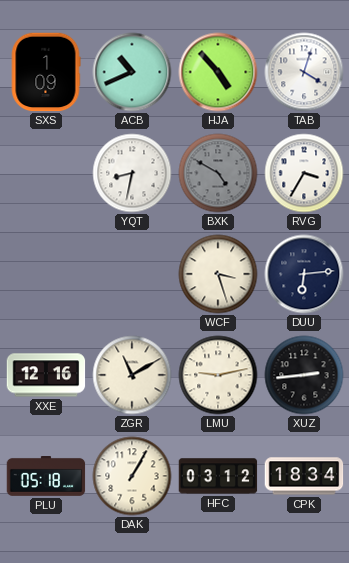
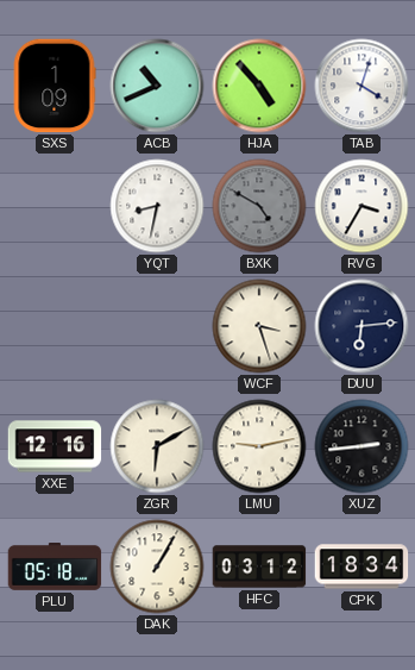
ZGR: 11:10 -> 6:10 (157, 446)
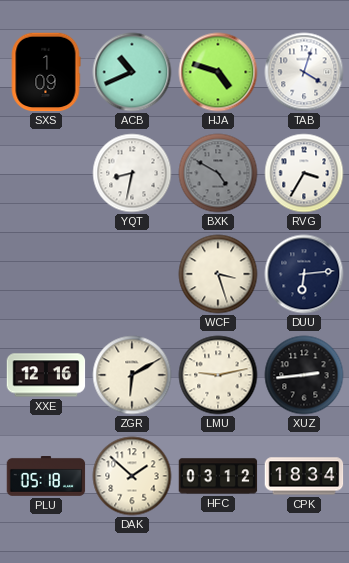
HJA: 4:53 -> 4:48 (218, 72)
DAK: 1:05 -> 1:52 (132, 476)
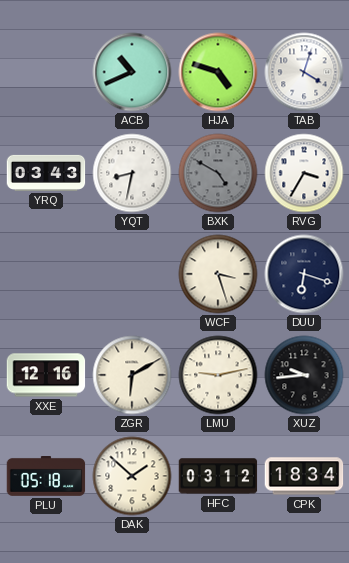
SXS: 1:09 -> none (46, 72)
YRQ: none -> 03:43 (46, 173)
DUU: 6:14 -> 6:18 (304, 274)
XUZ: 2:44 -> 9:44 (304, 375)
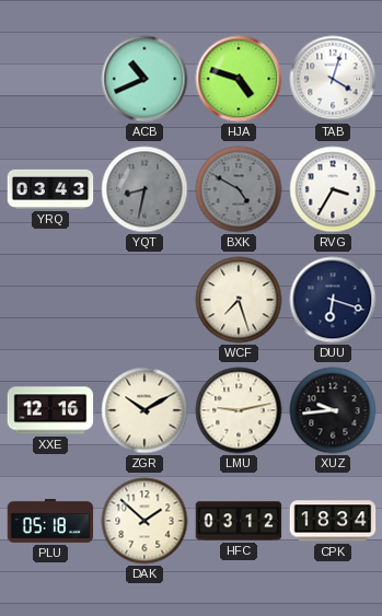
YQT dial: white -> grey (144, 189)
WCF: 3:27 -> 7:27 (239, 300)
ZGR: 6:10 -> 10:10 (144, 410)
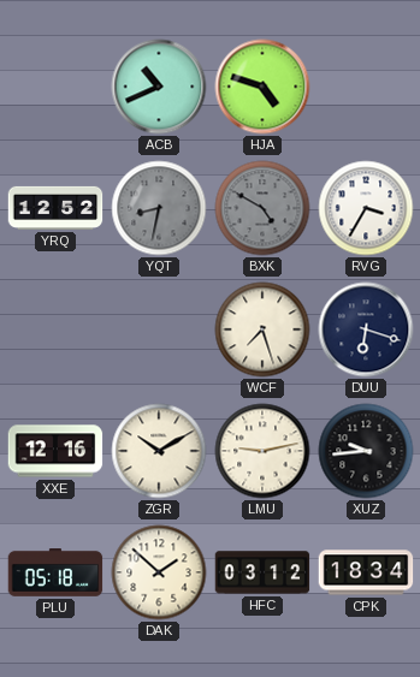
TAB: 4:03 -> none (333, 79)
YRQ: 03:43 -> 12:52 (55, 208)
